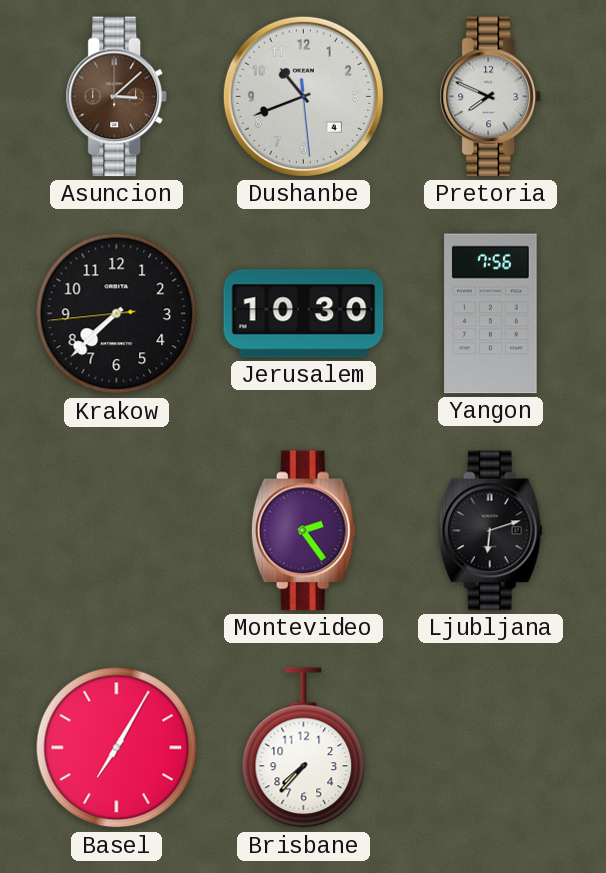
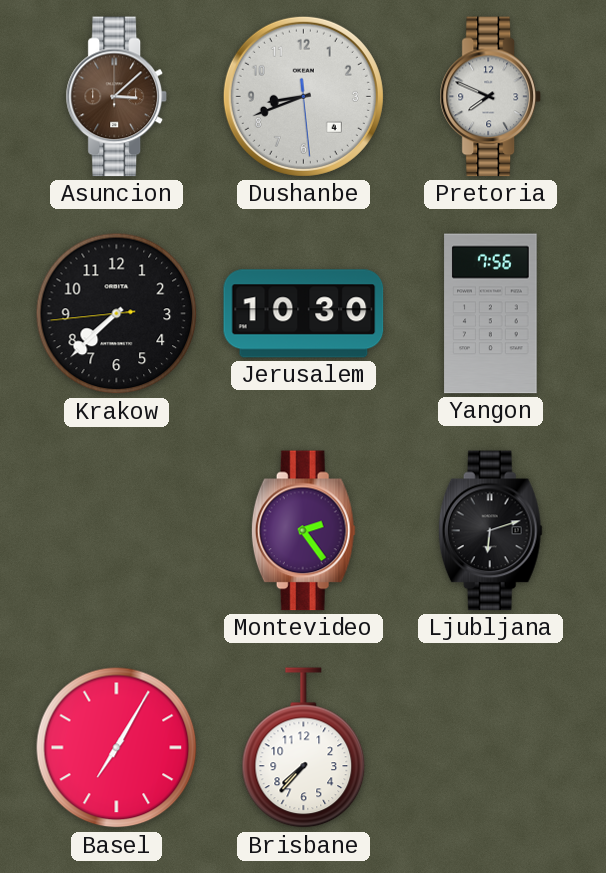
Dushanbe: 10:41 -> 8:41 (303, 96)
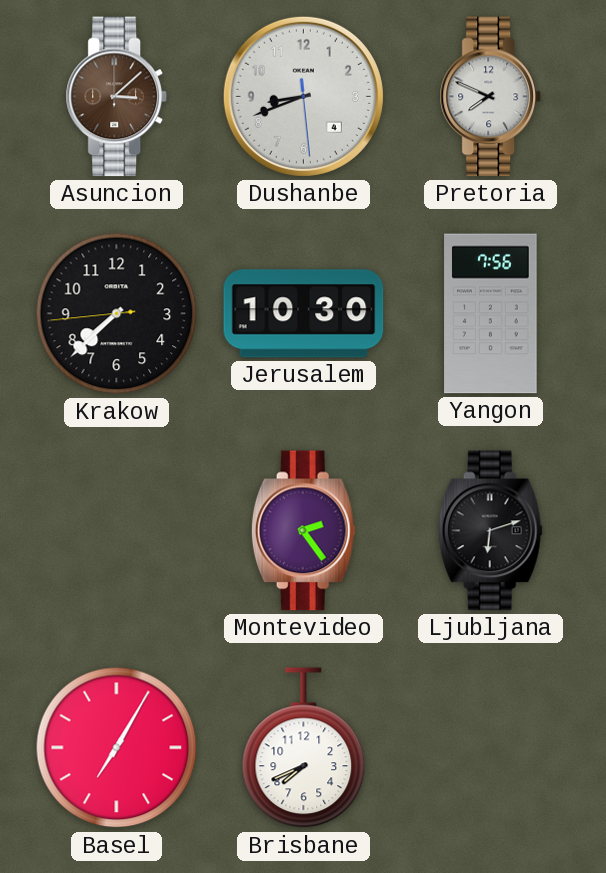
Brisbane: 7:37 -> 7:41 (304, 748)
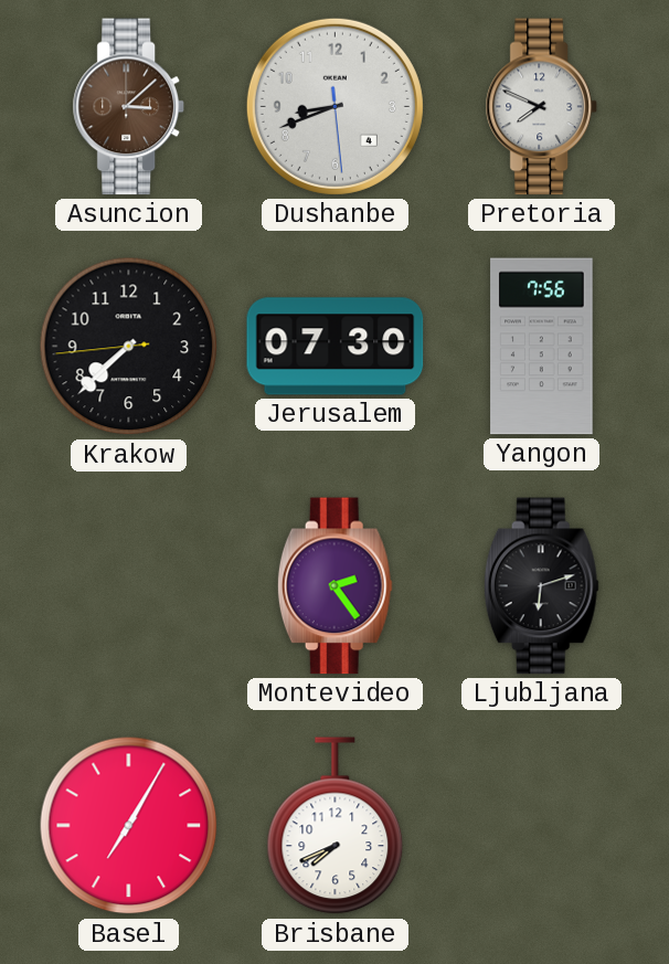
Jerusalem: 10:30 -> 07:30 (336, 347)
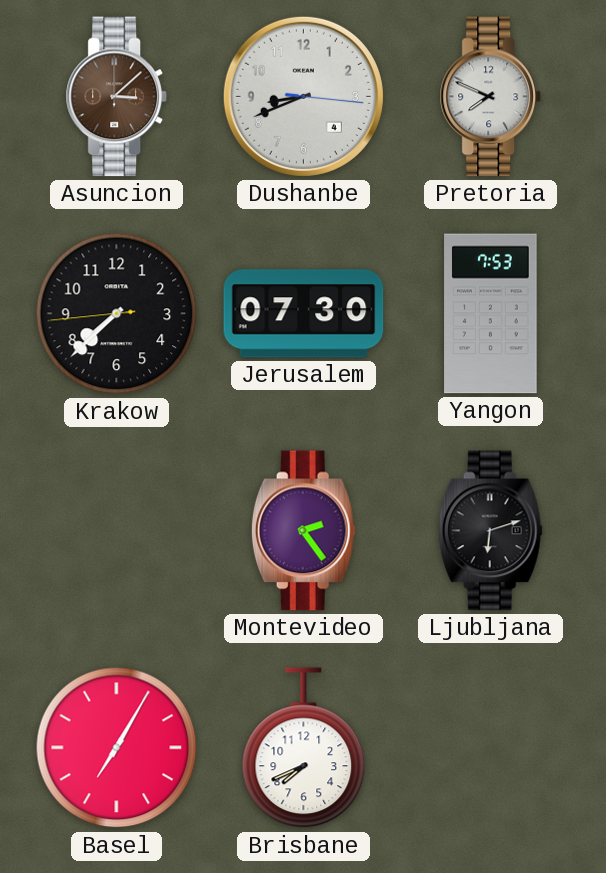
Dushanbe: 8:41:29 -> 8:41:16 (303, 96)
Yangon: 7:56 -> 7:53 (491, 314)
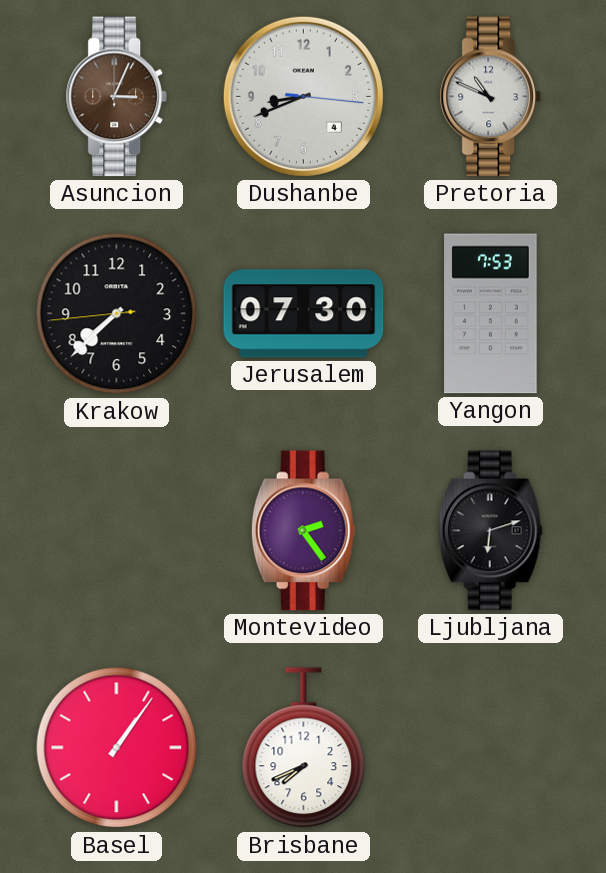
Asuncion: 3:08 -> 3:04 (117, 97)
Pretoria: 7:49 -> 10:49 (491, 97)
Basel: 7:05 -> 1:06 (117, 748)
